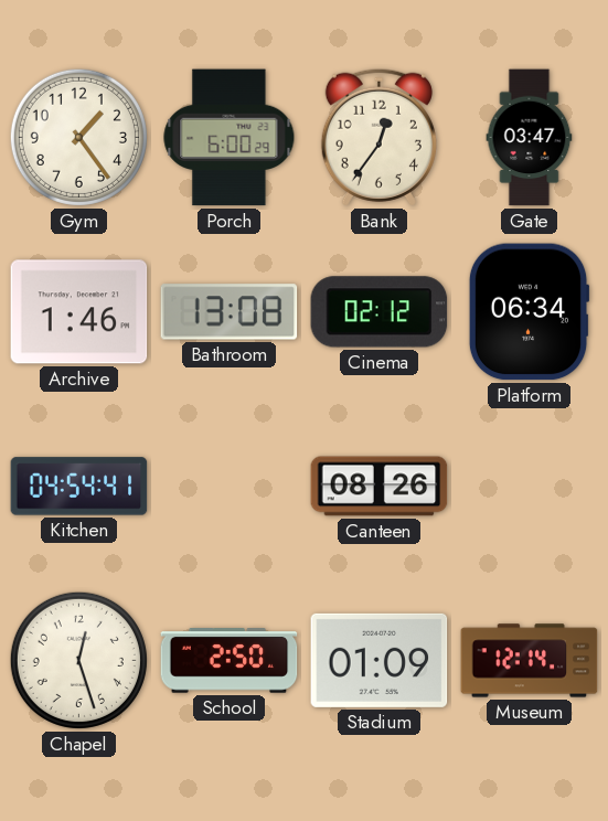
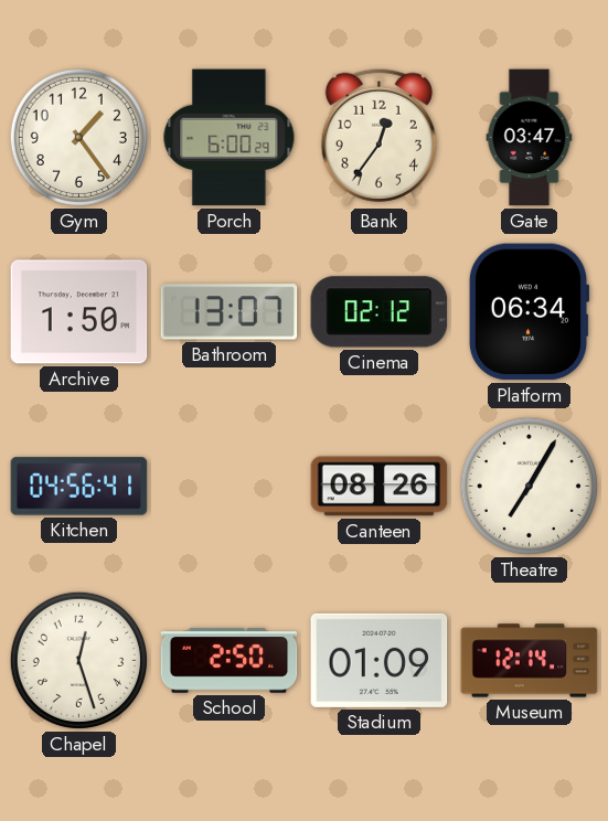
Archive: 1:46 -> 1:50 (79, 312)
Bathroom: 13:08 -> 13:07 (230, 312)
Kitchen: 04:54 -> 04:56 (79, 487)
Theatre: none -> 7:05 (529, 486)
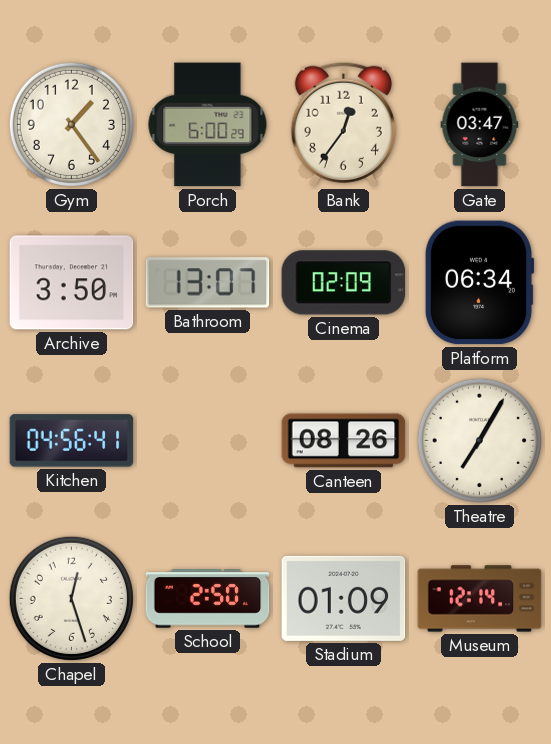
Archive: 1:50 -> 3:50 (72, 283)
Cinema: 02:12 -> 02:09 (344, 283)
